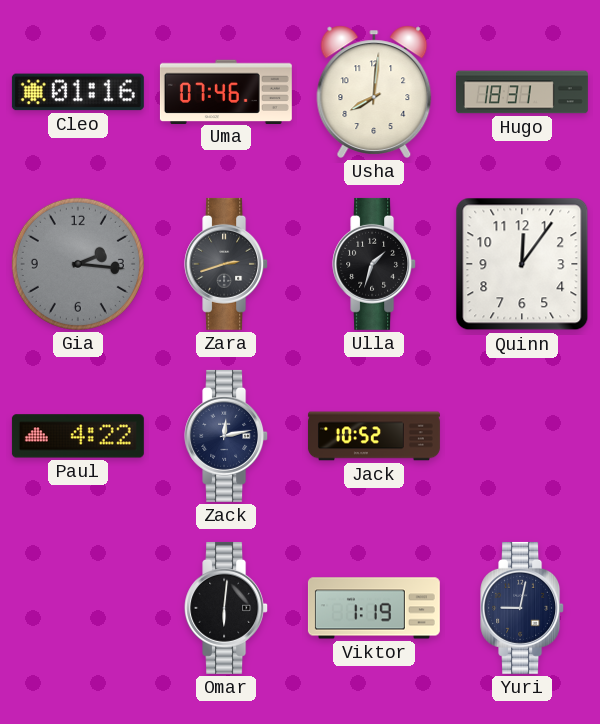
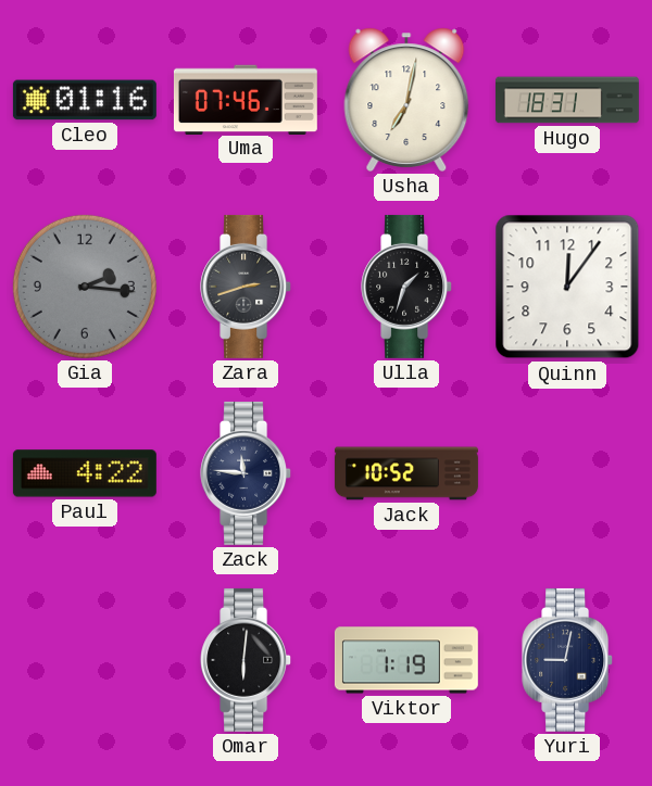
Usha: 8:01 -> 7:02 (406, 100)
Zack: 12:13 -> 11:46 (247, 473)
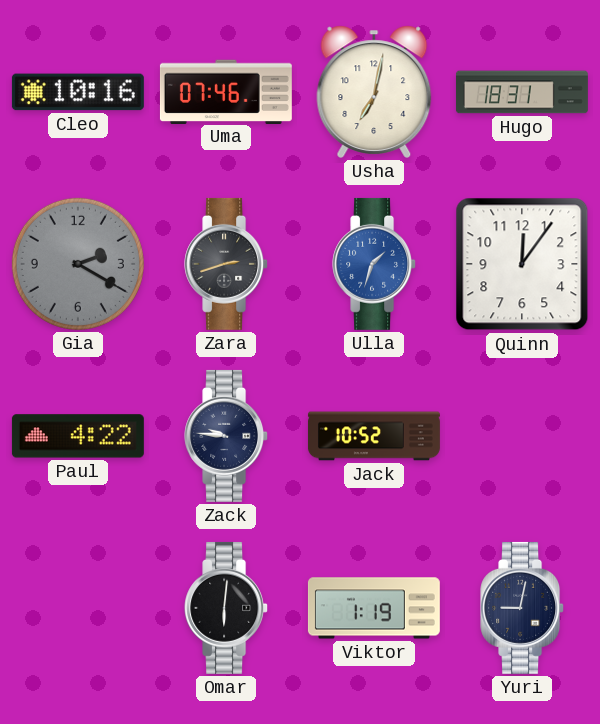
Cleo: 01:16 -> 10:16 (78, 92)
Gia: 2:16 -> 2:20 (78, 264)
Ulla dial: black -> blue (375, 264)
Zack: 11:46 -> 9:46 (227, 436)
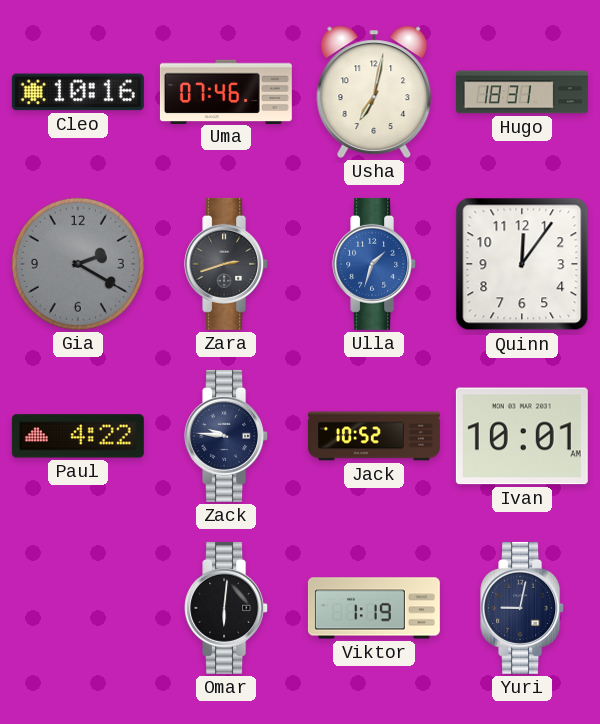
Ivan: none -> 10:01 (522, 436)
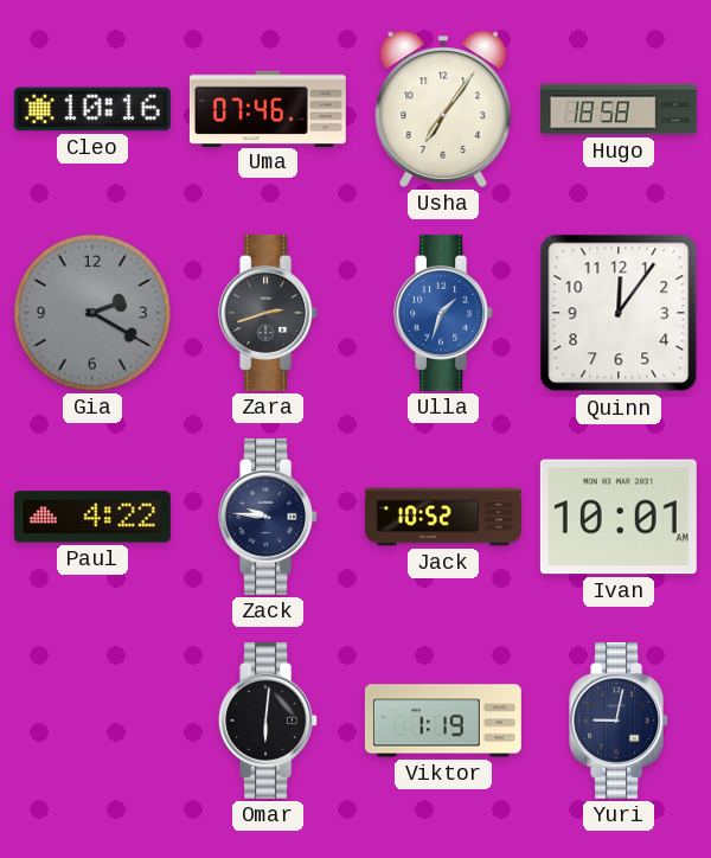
Usha: 7:02 -> 7:06 (443, 109)
Hugo: 18:31 -> 18:58 (619, 109)
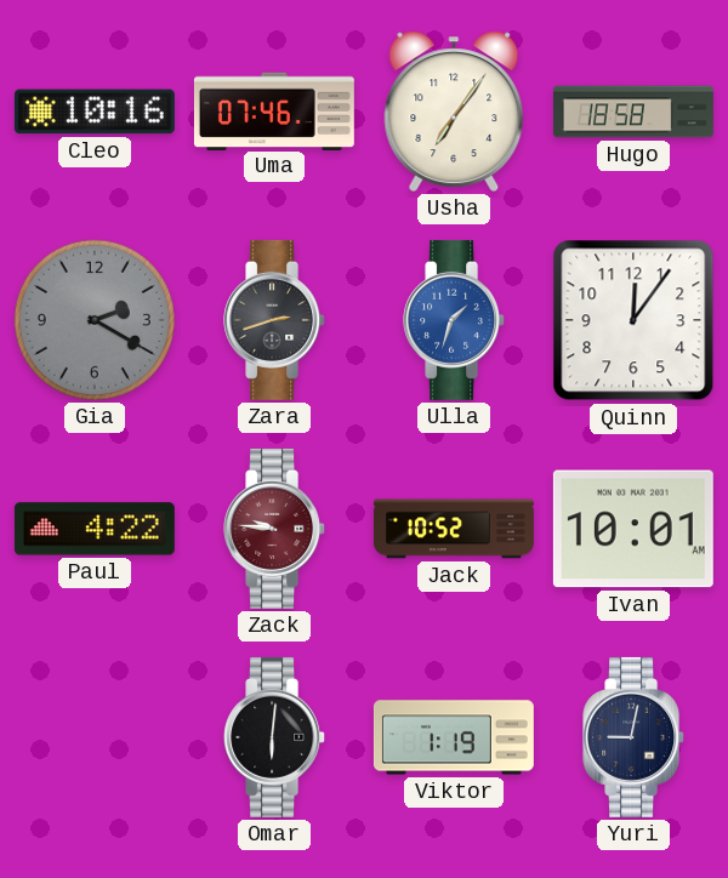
Zack dial: navy -> burgundy (275, 529)
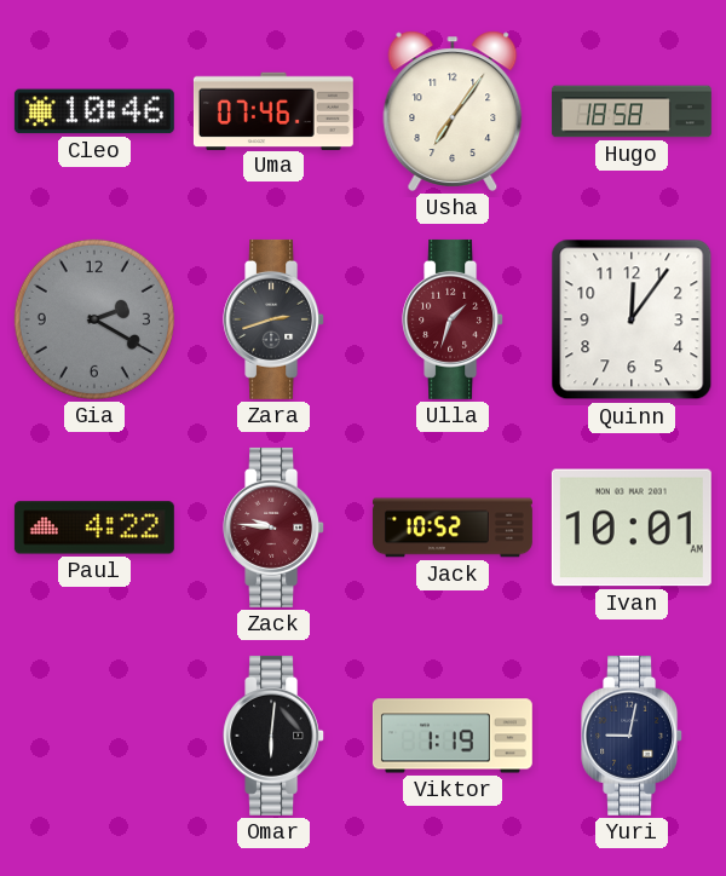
Cleo: 10:16 -> 10:46 (94, 111)
Ulla dial: blue -> burgundy (454, 319)
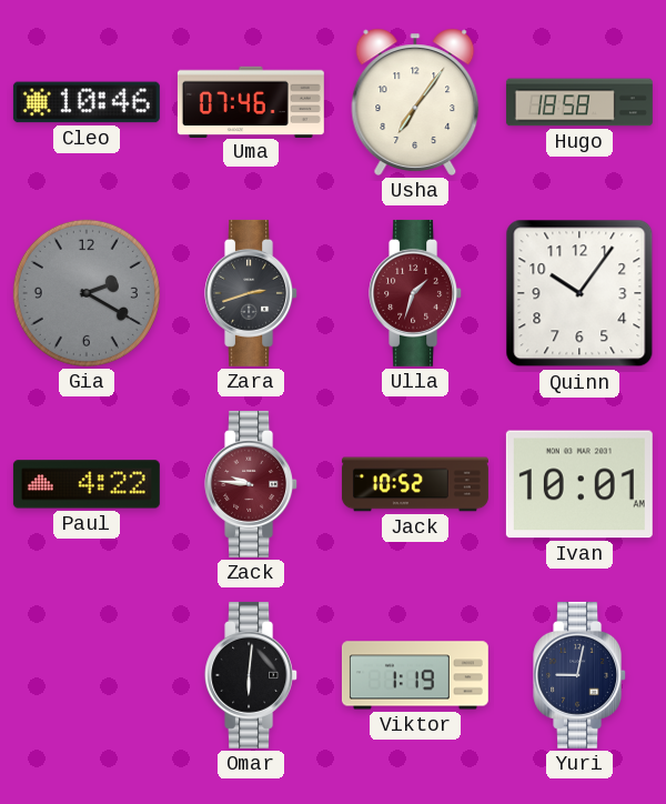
Quinn: 12:06 -> 10:06 (579, 293)
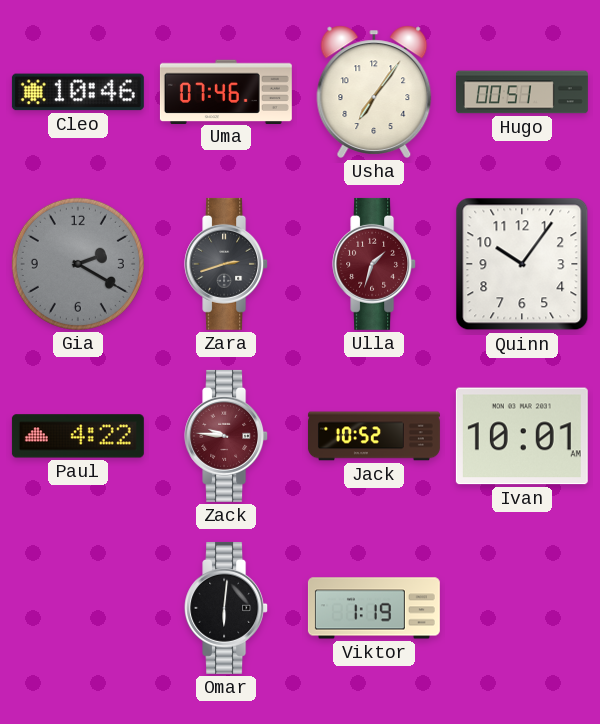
Hugo: 18:58 -> 00:51 (522, 92)
Yuri: 9:02 -> none (581, 675)
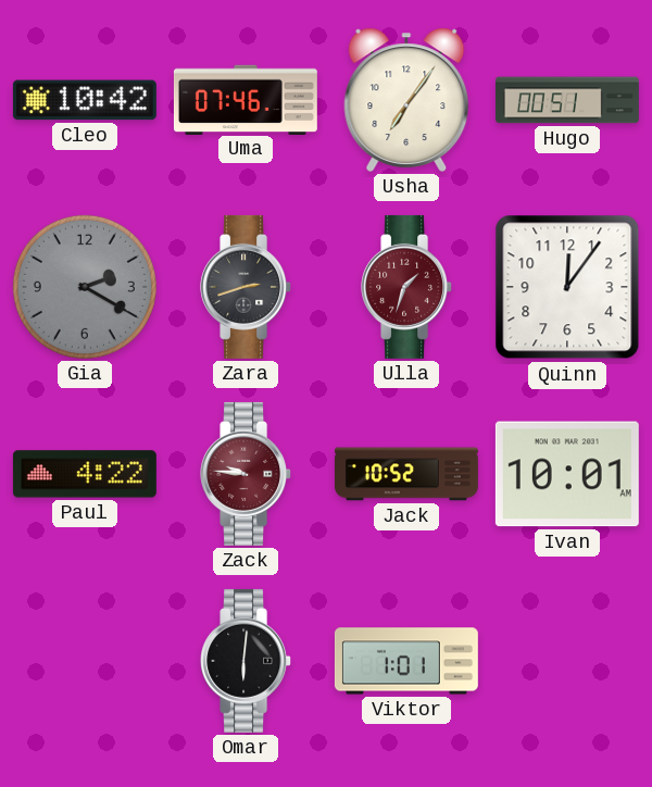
Cleo: 10:46 -> 10:42 (85, 100)
Quinn: 10:06 -> 12:06 (567, 287)
Viktor: 1:19 -> 1:01 (406, 661)
